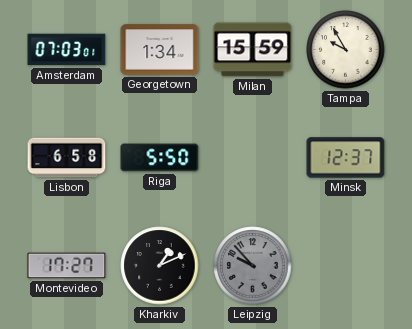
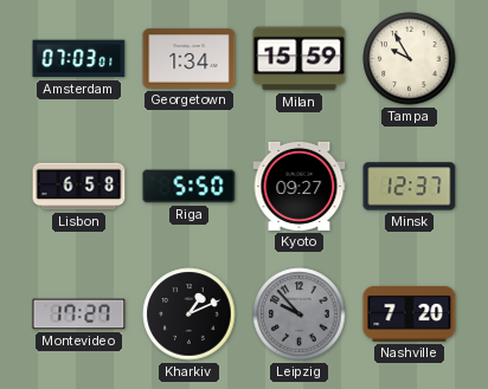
Kyoto: none -> 09:27 (300, 186)
Nashville: none -> 7:20 (410, 313)
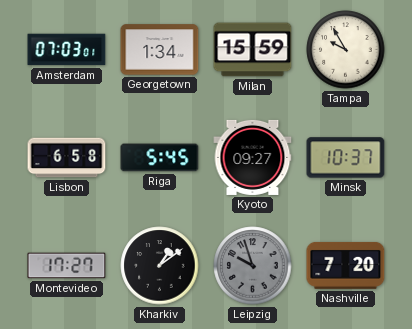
Riga: 5:50 -> 5:45 (160, 158)
Minsk: 12:37 -> 10:37 (346, 158)
Kharkiv: 1:11 -> 1:09 (160, 266)
Leipzig: 9:53 -> 9:57 (253, 266)
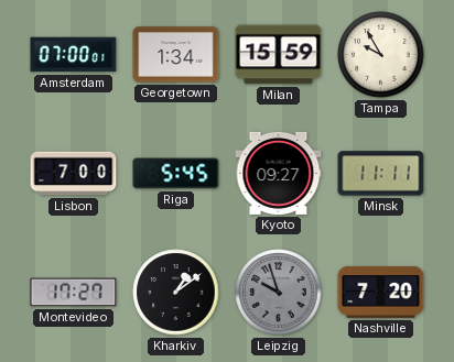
Amsterdam: 07:03 -> 07:00 (74, 55)
Lisbon: 6:58 -> 7:00 (74, 174)
Minsk: 10:37 -> 11:11 (381, 174)
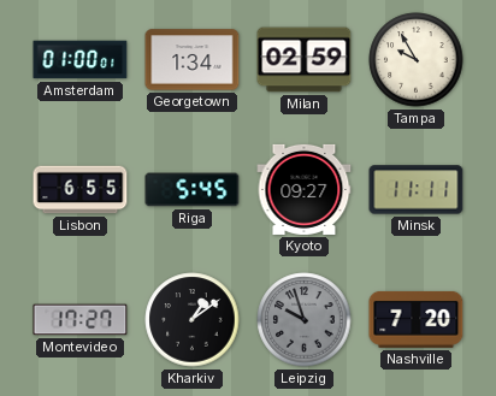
Amsterdam: 07:00 -> 01:00 (81, 60)
Milan: 15:59 -> 02:59 (305, 60)
Lisbon: 7:00 -> 6:55 (81, 190)
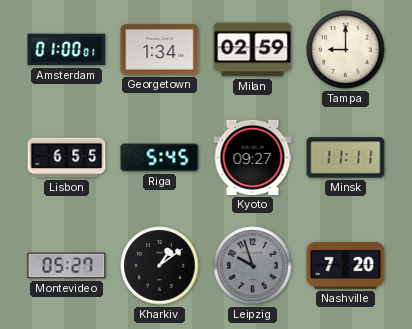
Tampa: 9:55 -> 9:00 (346, 50)
Montevideo: 17:27 -> 05:27 (67, 266)
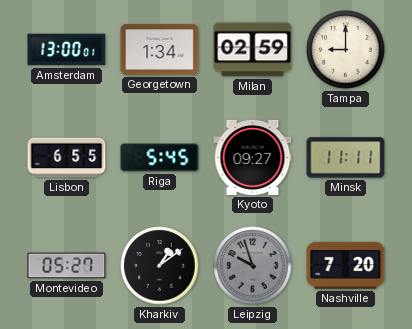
Amsterdam: 01:00 -> 13:00 (67, 50)
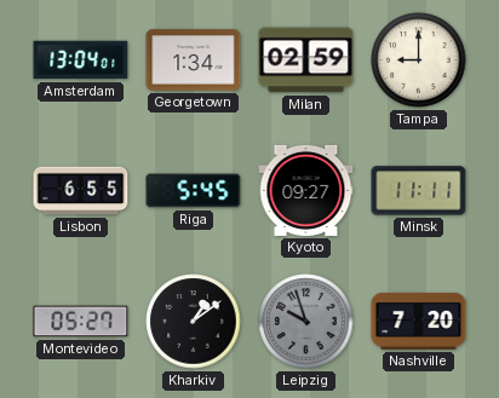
Amsterdam: 13:00 -> 13:04 (81, 60)
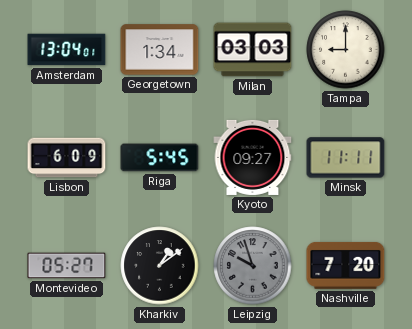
Milan: 02:59 -> 03:03 (253, 50)
Lisbon: 6:55 -> 6:09 (67, 158)
